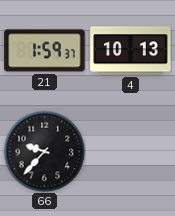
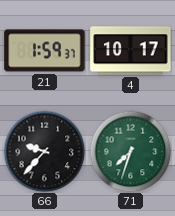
4: 10:13 -> 10:17 (131, 51)
71: none -> 7:33 (130, 151)
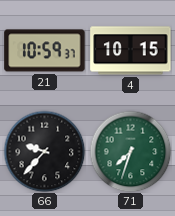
21: 1:59 -> 10:59 (45, 51)
4: 10:17 -> 10:15 (131, 51)
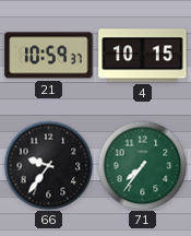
66: 9:37 -> 9:36 (48, 165)
71: 7:33 -> 7:36 (142, 165)
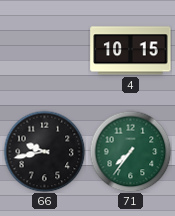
21: 10:59 -> none (49, 56)
66: 9:36 -> 9:43 (44, 151)
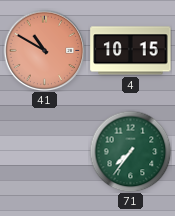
41: none -> 10:50 (44, 50)
66: 9:43 -> none (44, 151)
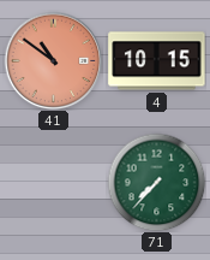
41: 10:50 -> 10:51 (53, 60)
71: 7:36 -> 7:37 (156, 182)
